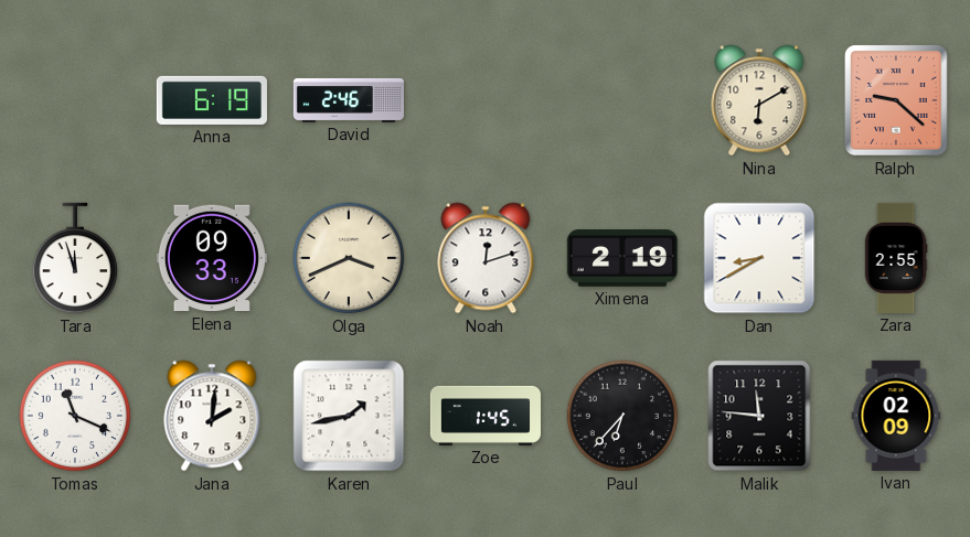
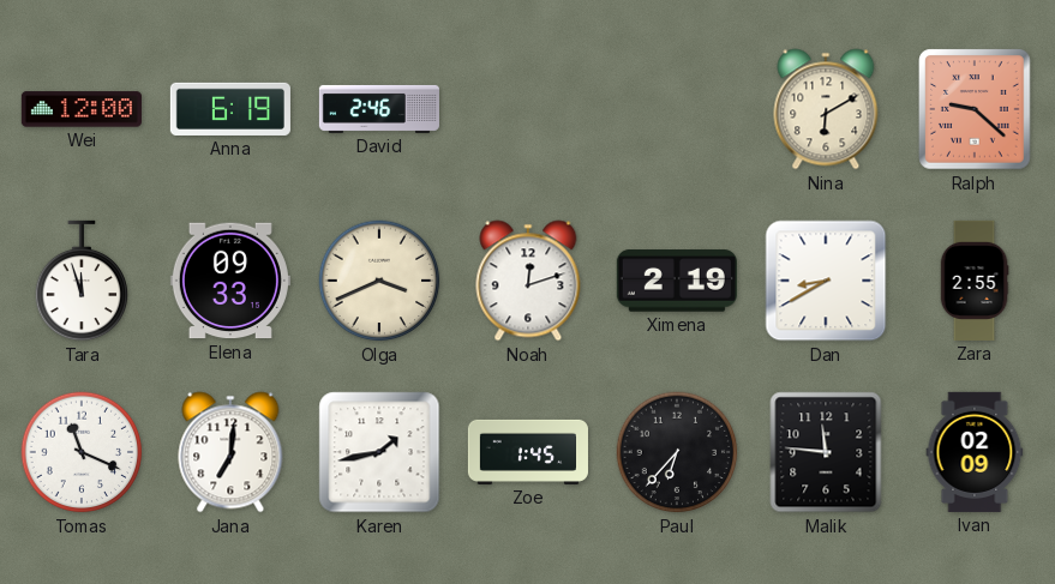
Wei: none -> 12:00 (82, 109)
Jana: 2:01 -> 7:01 (230, 452)
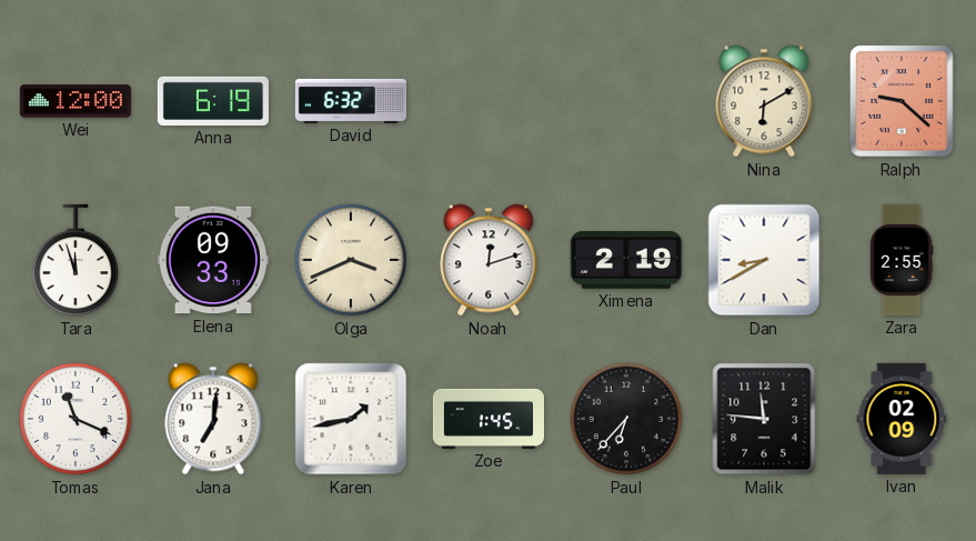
David: 2:46 -> 6:32 (351, 101)
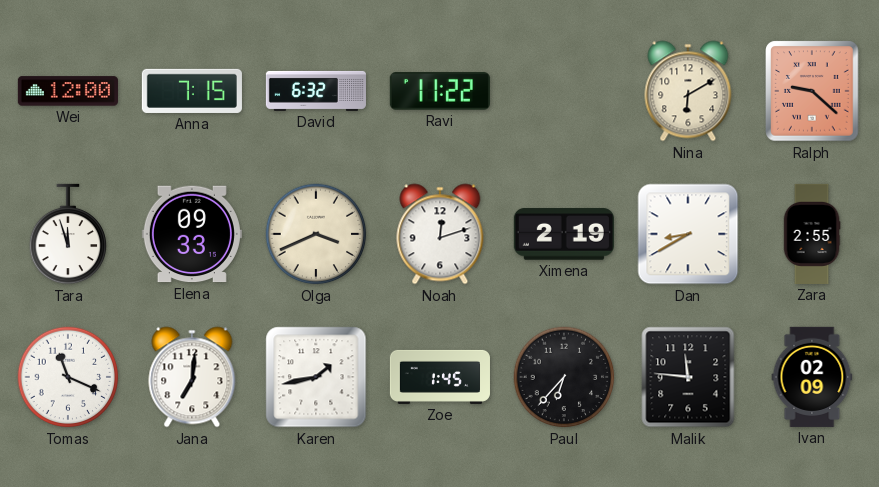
Anna: 6:19 -> 7:15 (192, 91)
Ravi: none -> 11:22 (440, 91)
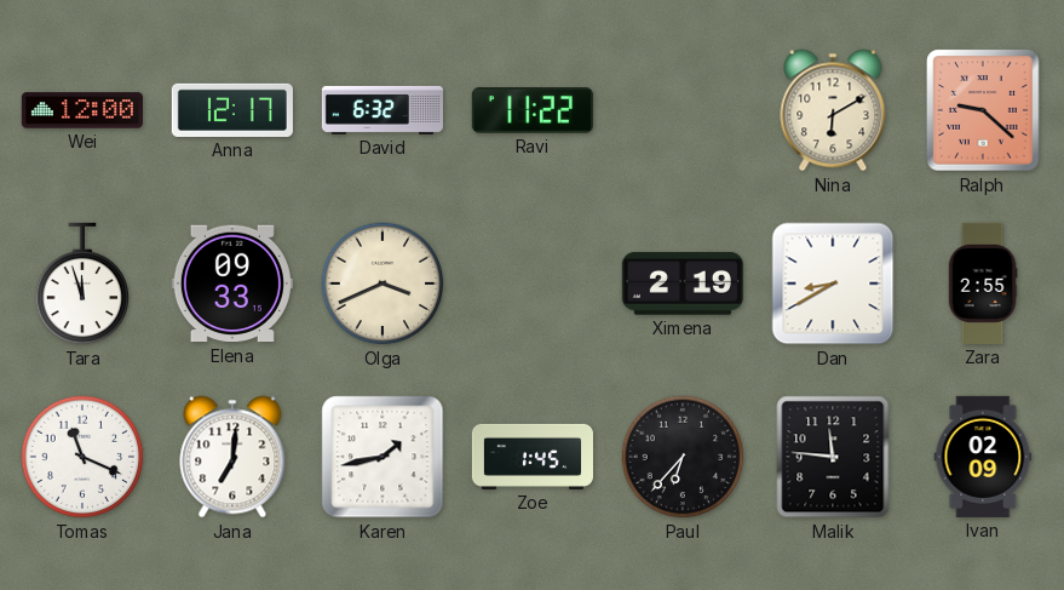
Anna: 7:15 -> 12:17 (232, 110)
Noah: 12:12 -> none (440, 234)
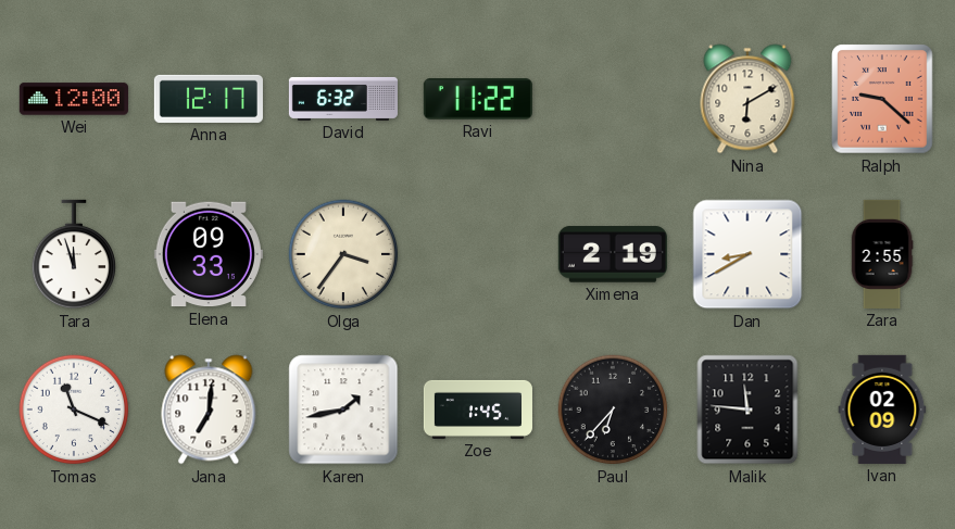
Olga: 3:41 -> 3:36 (343, 254)
